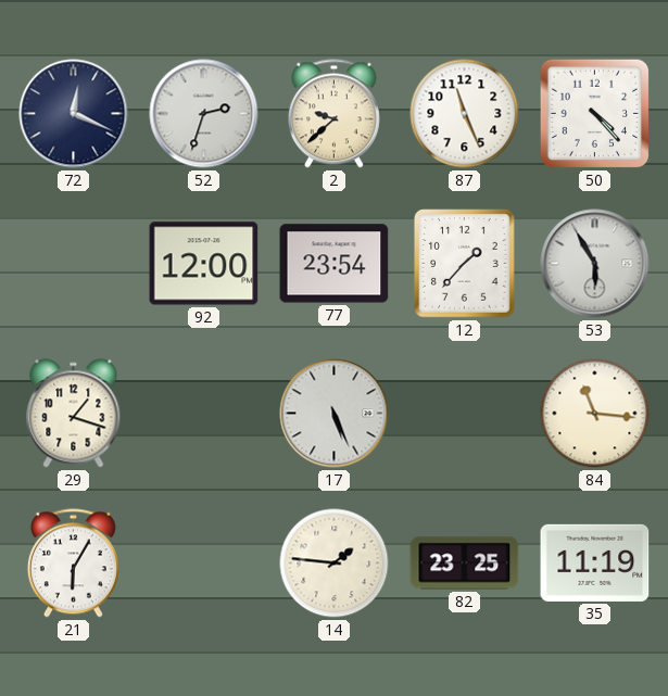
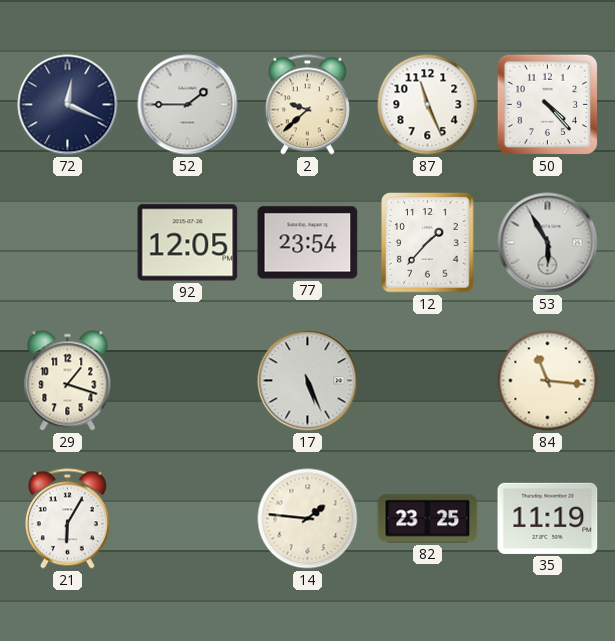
52: 2:33 -> 1:45 (188, 105)
92: 12:00 -> 12:05 (188, 243)
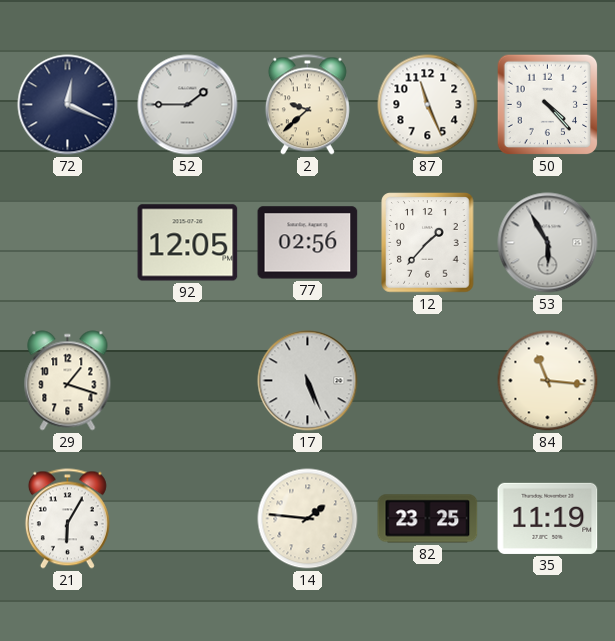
77: 23:54 -> 02:56 (308, 243)
